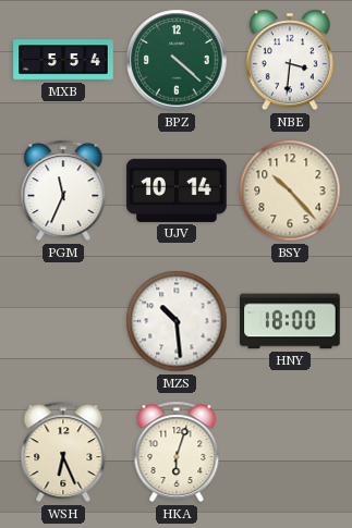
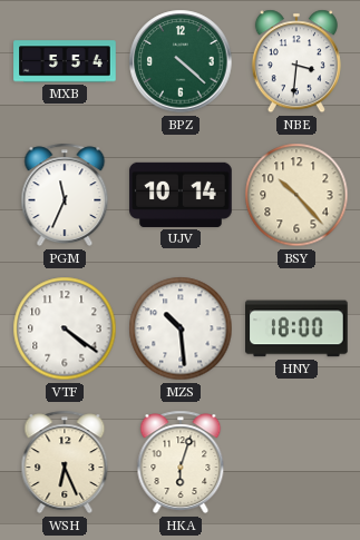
VTF: none -> 4:21 (65, 328)
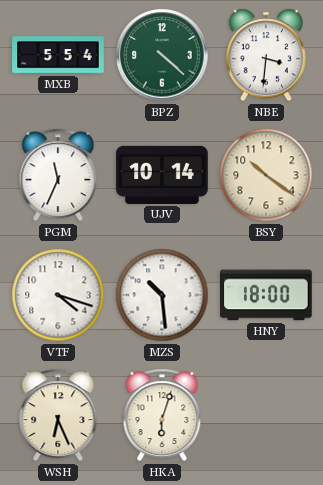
BSY: 10:23 -> 10:21 (266, 175)
VTF: 4:21 -> 4:18 (58, 295)
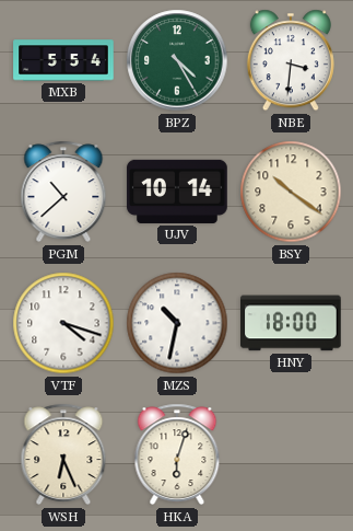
BPZ: 4:22 -> 4:25 (177, 60)
PGM: 11:34 -> 10:38 (63, 192)
MZS: 10:29 -> 10:32 (177, 323)
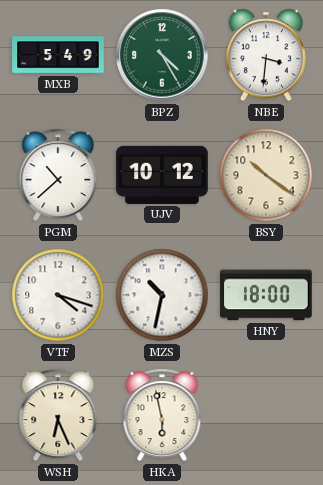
MXB: 5:54 -> 5:49 (58, 55)
UJV: 10:14 -> 10:12 (162, 175)
HKA: 6:03 -> 5:58 (162, 415)
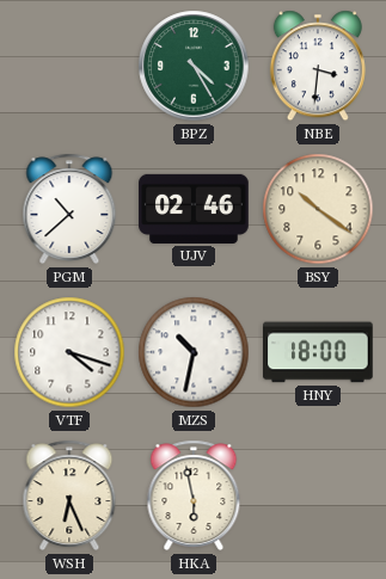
MXB: 5:49 -> none (58, 55)
UJV: 10:12 -> 02:46 (194, 209)
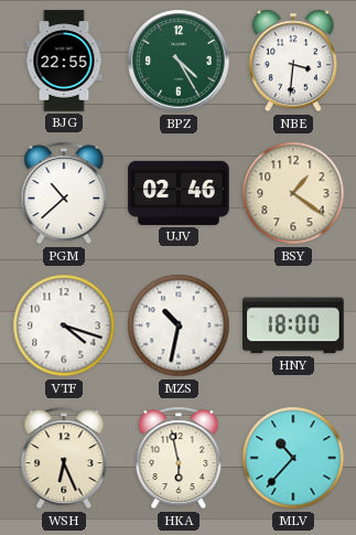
BJG: none -> 22:55 (64, 61)
BSY: 10:21 -> 1:21 (293, 193)
MLV: none -> 10:37 (293, 458)
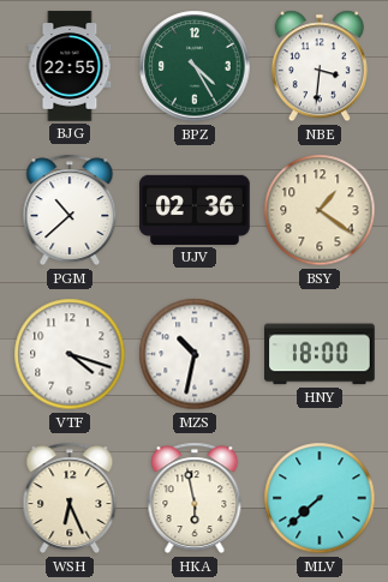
UJV: 02:46 -> 02:36 (195, 210)
MLV: 10:37 -> 7:38 (320, 498)
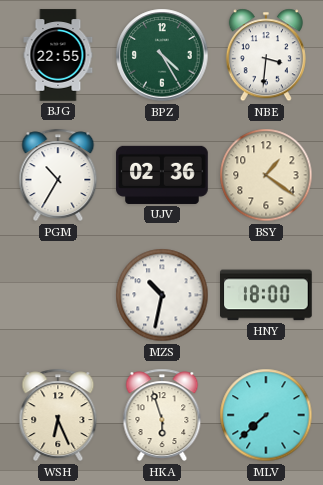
PGM: 10:38 -> 10:35 (58, 175)
VTF: 4:18 -> none (70, 354)
HKA: 5:58 -> 5:57 (162, 415)
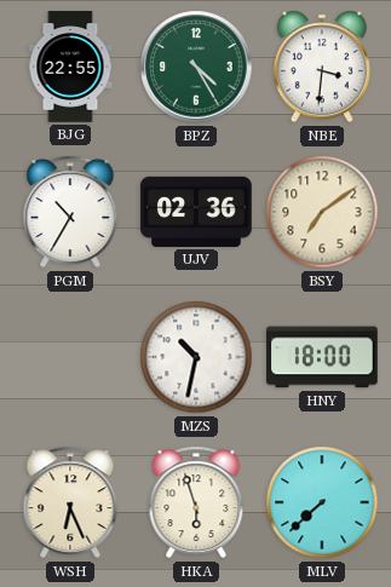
BSY: 1:21 -> 7:09 (322, 212)
